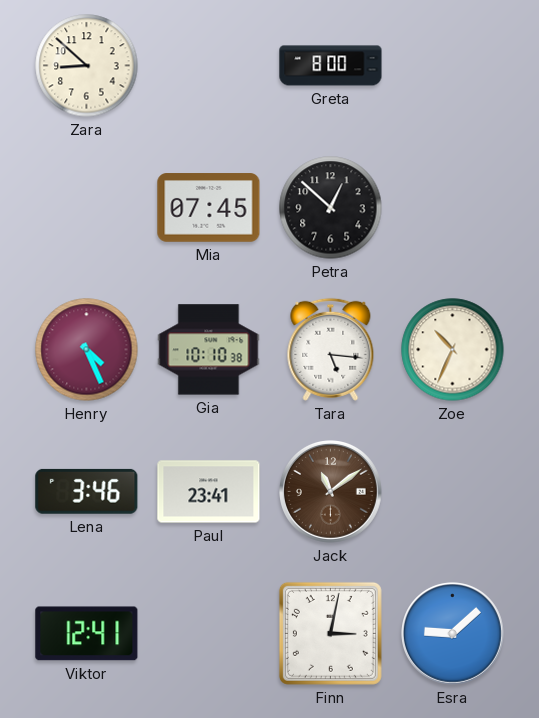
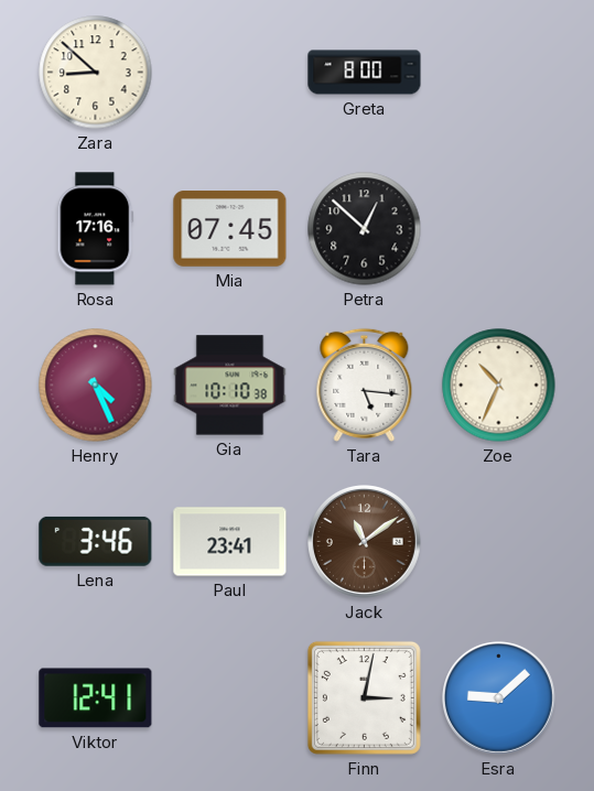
Rosa: none -> 17:16 (96, 229)
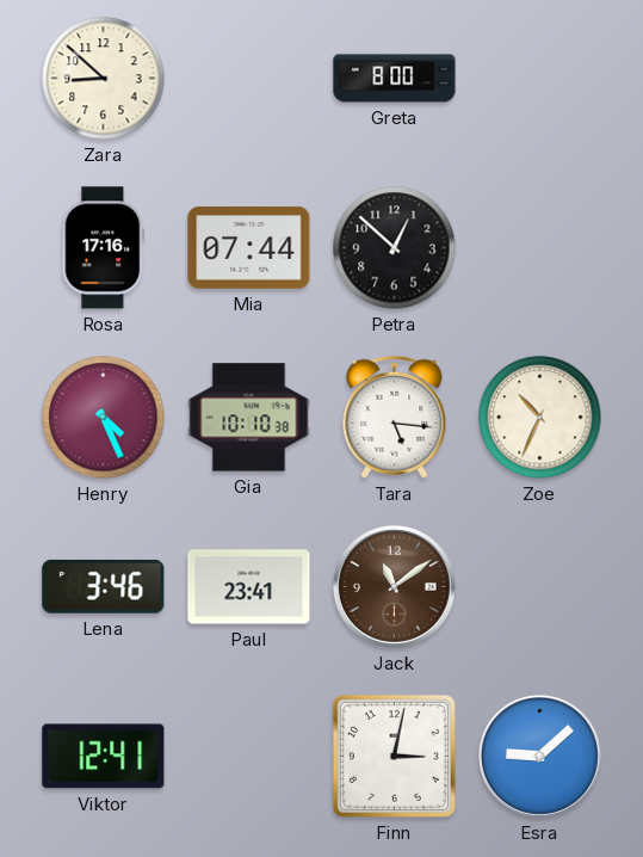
Mia: 07:45 -> 07:44 (249, 248)
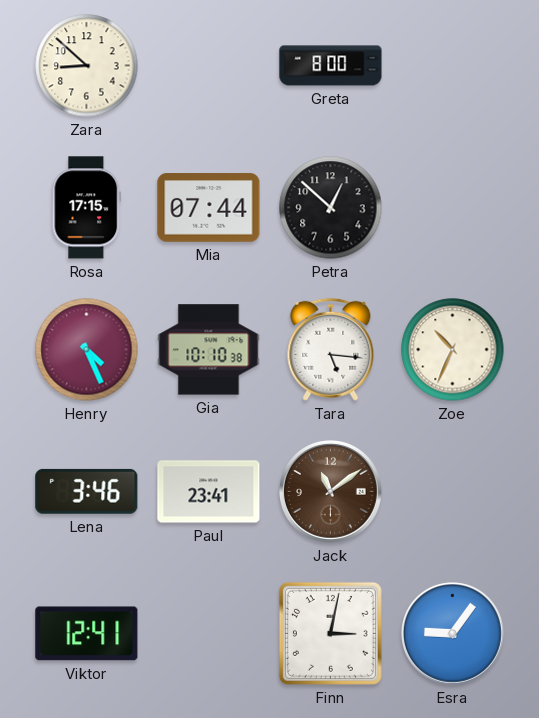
Rosa: 17:16 -> 17:15 (87, 208)
Esra: 9:08 -> 9:06 (453, 634)
